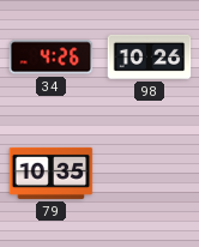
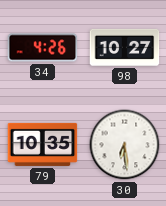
98: 10:26 -> 10:27 (125, 47)
30: none -> 6:29 (125, 145)
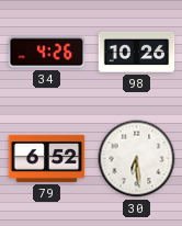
98: 10:27 -> 10:26 (137, 52)
79: 10:35 -> 6:52 (47, 158)
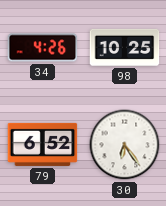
98: 10:26 -> 10:25 (125, 47)
30: 6:29 -> 6:24 (125, 145)
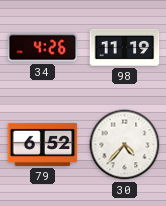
98: 10:25 -> 11:19 (125, 47)
30: 6:24 -> 4:37 (125, 145)
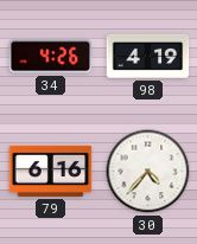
98: 11:19 -> 4:19 (148, 56)
79: 6:52 -> 6:16 (51, 171)
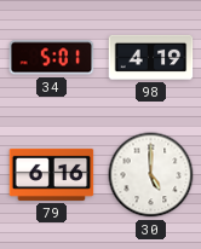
34: 4:26 -> 5:01 (52, 58)
30: 4:37 -> 5:00 (151, 175)
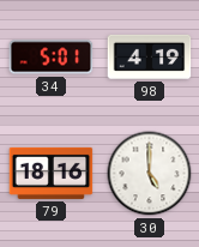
79: 6:16 -> 18:16 (52, 173)
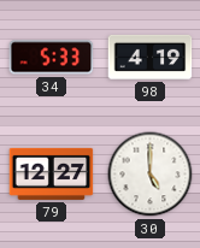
34: 5:01 -> 5:33 (52, 58)
79: 18:16 -> 12:27 (52, 173)
